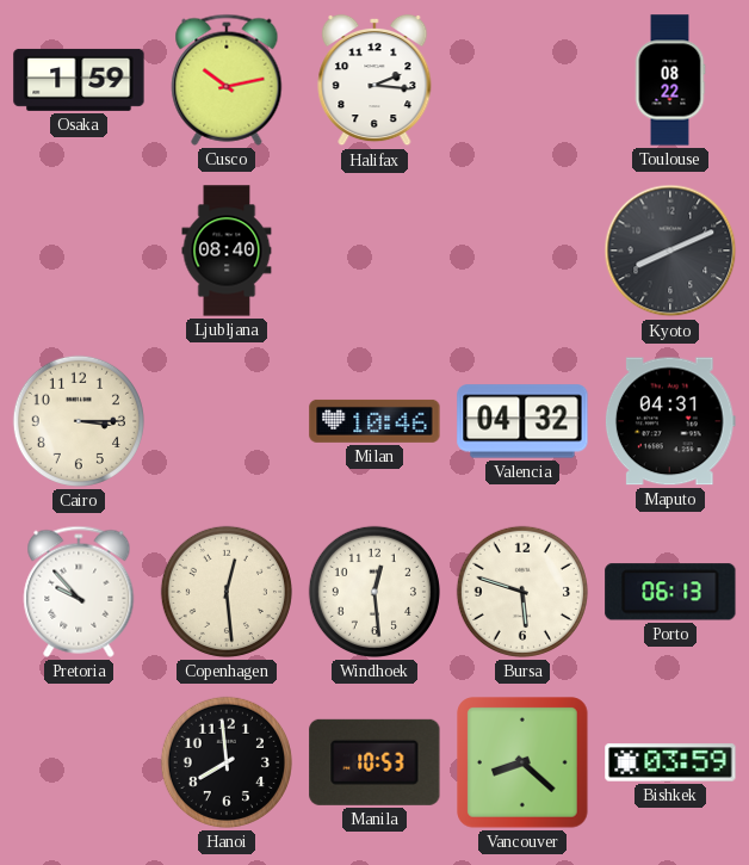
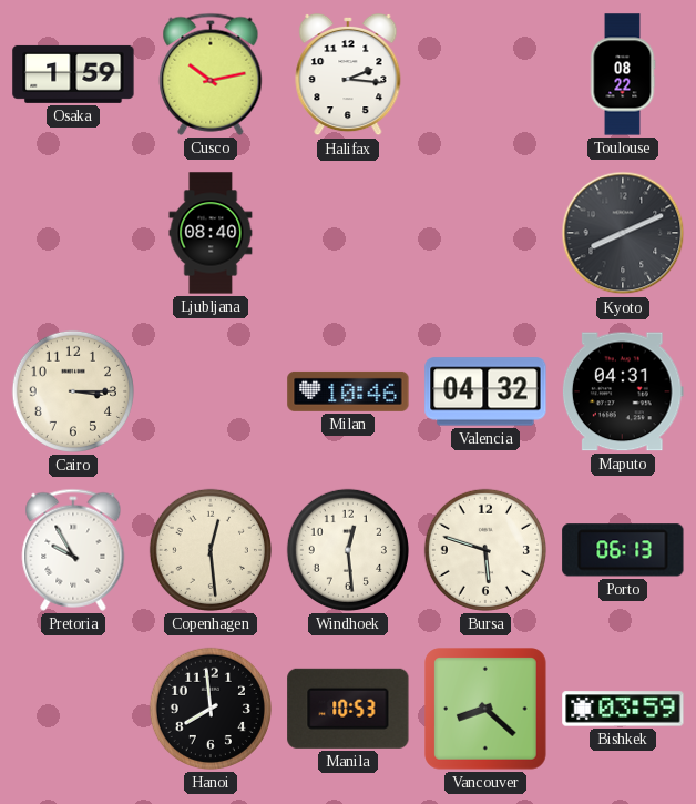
Pretoria: 9:53 -> 9:55 (73, 550)
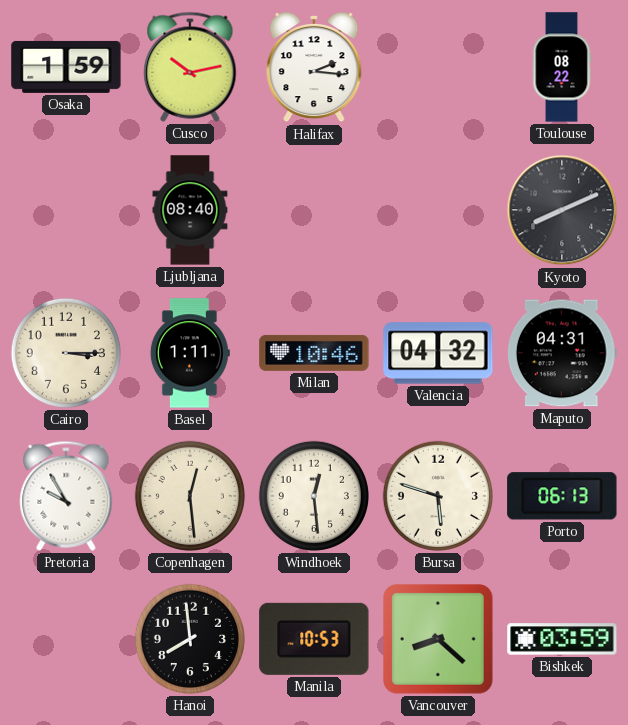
Basel: none -> 1:11 (190, 353)
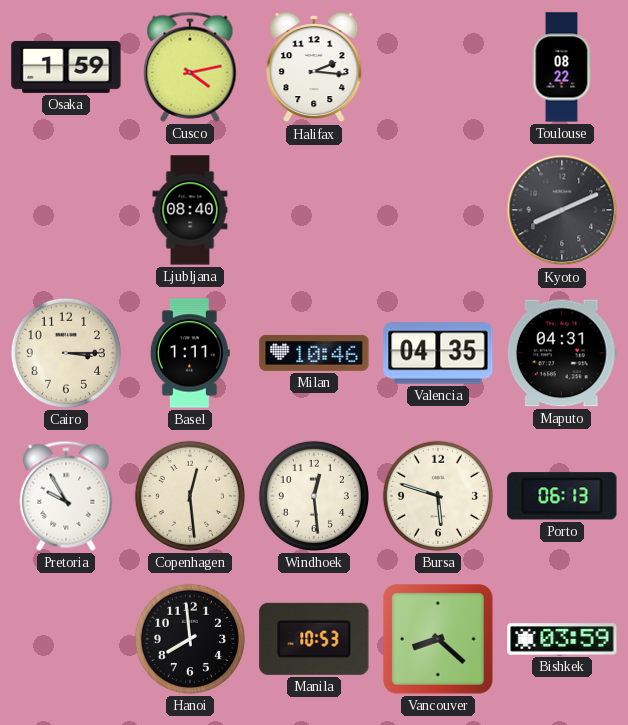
Cusco: 10:13 -> 4:13 (190, 67)
Valencia: 04:32 -> 04:35 (438, 353)
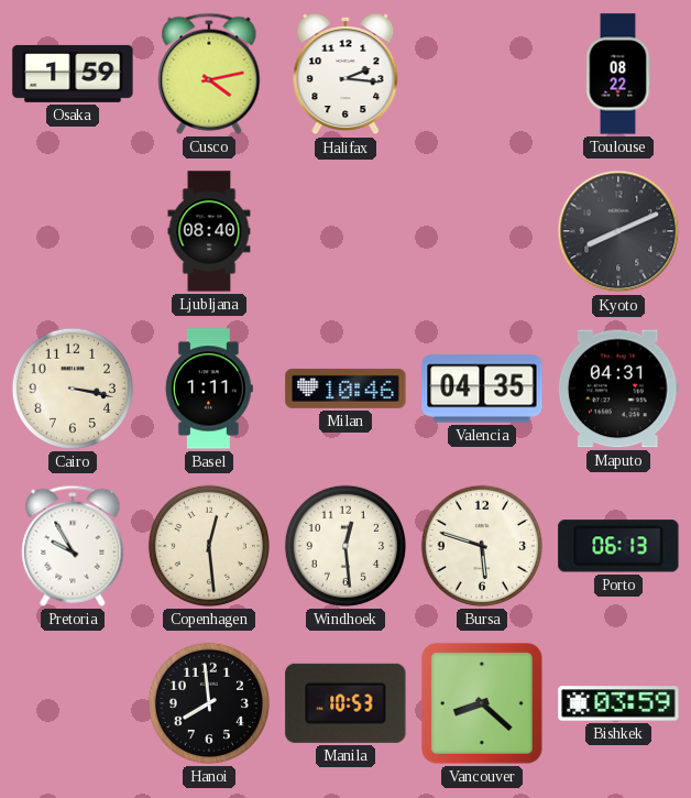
Cairo: 3:15 -> 3:17 (73, 389)
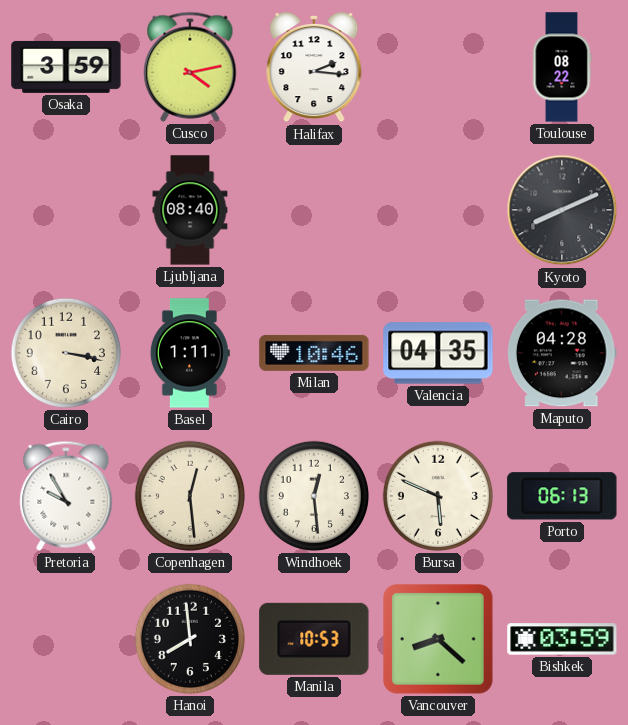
Osaka: 1:59 -> 3:59 (66, 67)
Maputo: 04:31 -> 04:28 (562, 353)
Bursa: 5:48 -> 5:49 (438, 496)
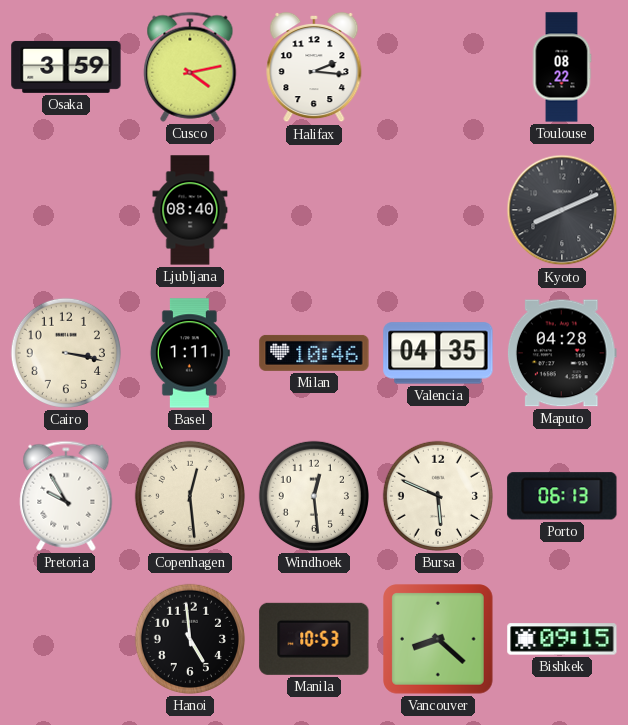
Hanoi: 7:59 -> 4:59 (190, 639)
Bishkek: 03:59 -> 09:15 (562, 639)
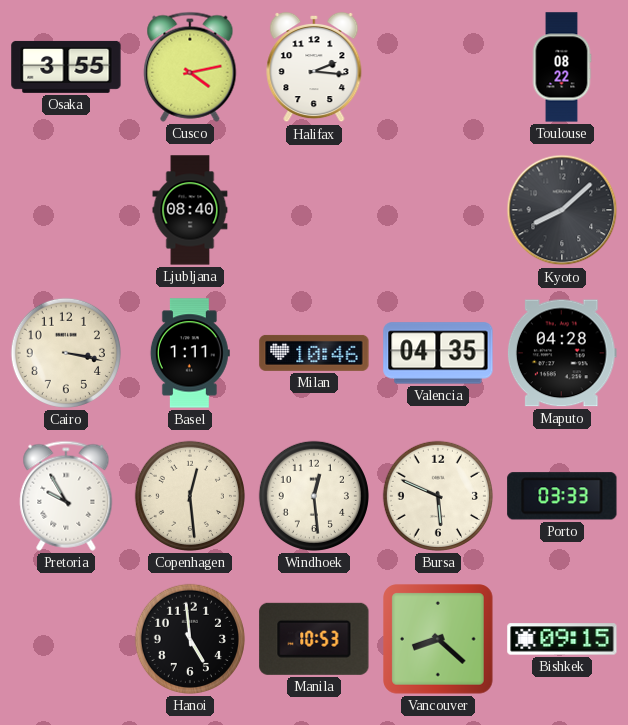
Osaka: 3:59 -> 3:55 (66, 67)
Kyoto: 8:11 -> 8:08 (562, 210)
Porto: 06:13 -> 03:33 (562, 496)
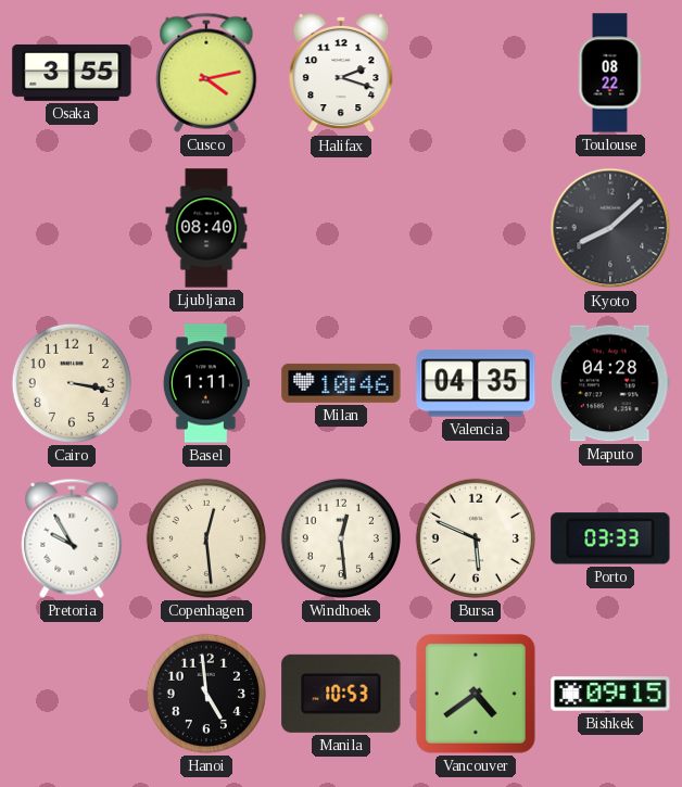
Halifax: 2:16 -> 2:18 (341, 73)
Vancouver: 8:22 -> 4:39 (476, 694)
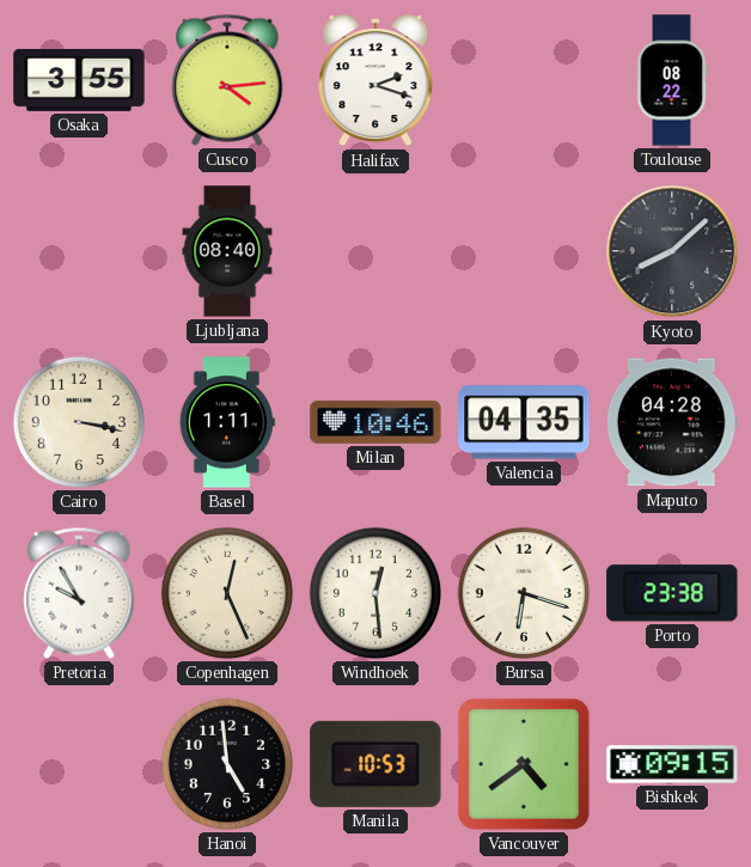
Cusco: 4:13 -> 4:14 (227, 80)
Copenhagen: 12:29 -> 12:26 (227, 593)
Bursa: 5:49 -> 6:18 (524, 593)
Porto: 03:33 -> 23:38 (672, 593)
